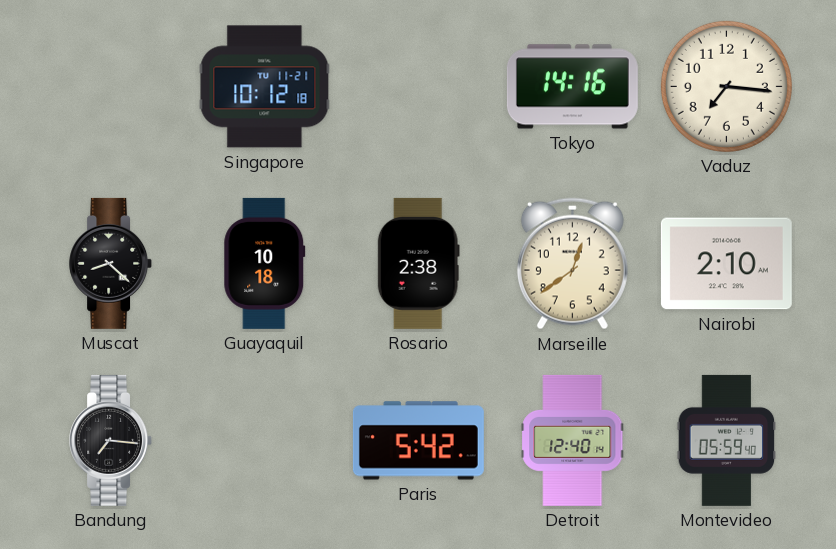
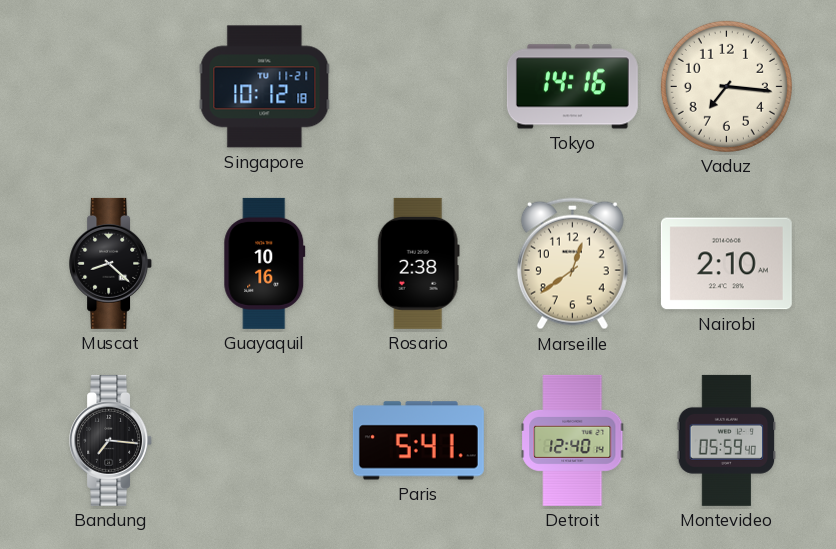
Guayaquil: 10:18 -> 10:16 (265, 263)
Paris: 5:42 -> 5:41 (418, 441)
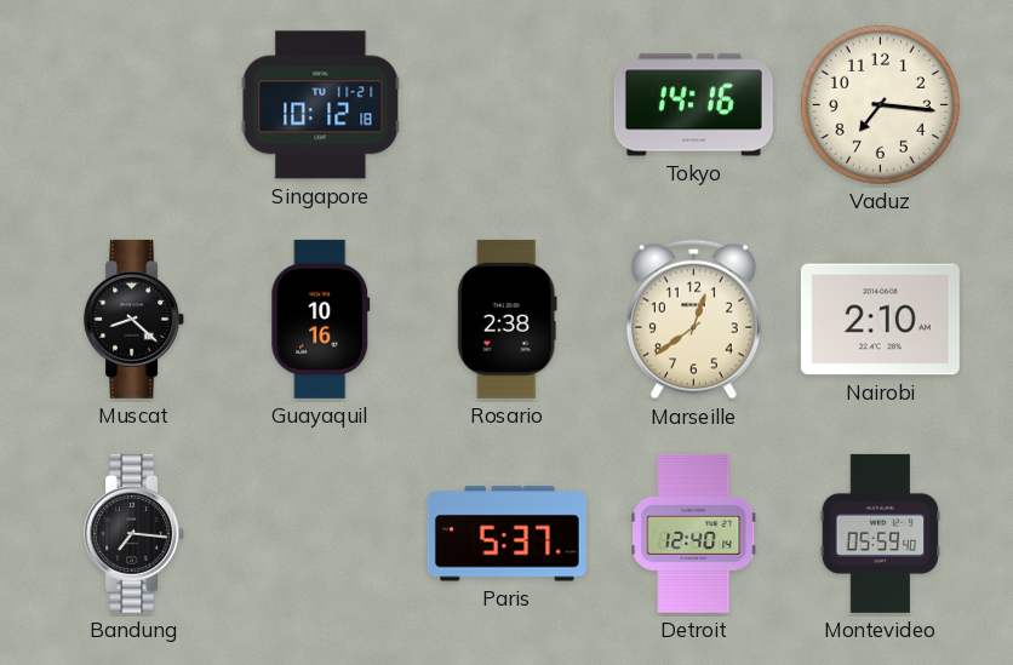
Paris: 5:41 -> 5:37 (506, 534)
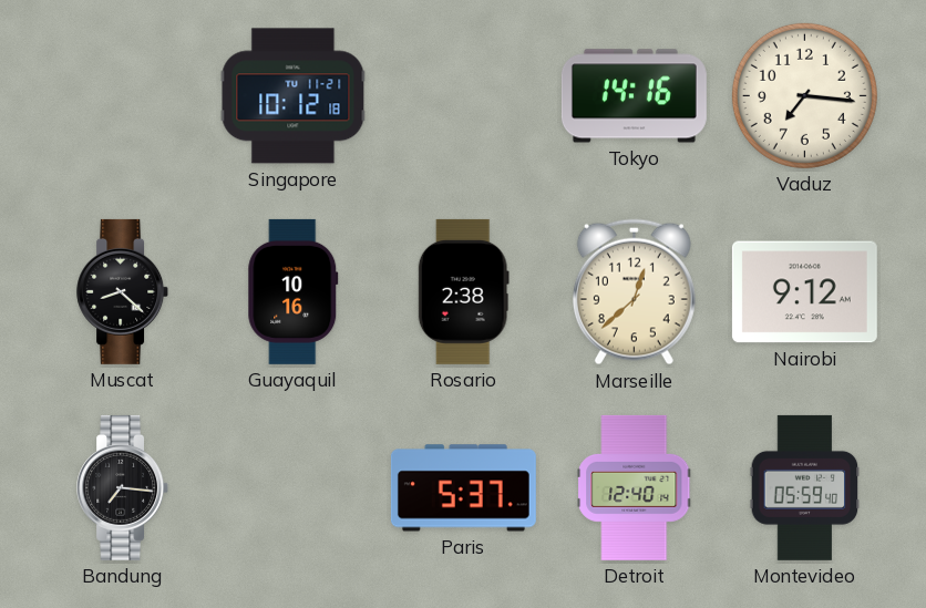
Marseille: 12:39 -> 12:38 (634, 292)
Nairobi: 2:10 -> 9:12 (804, 292)
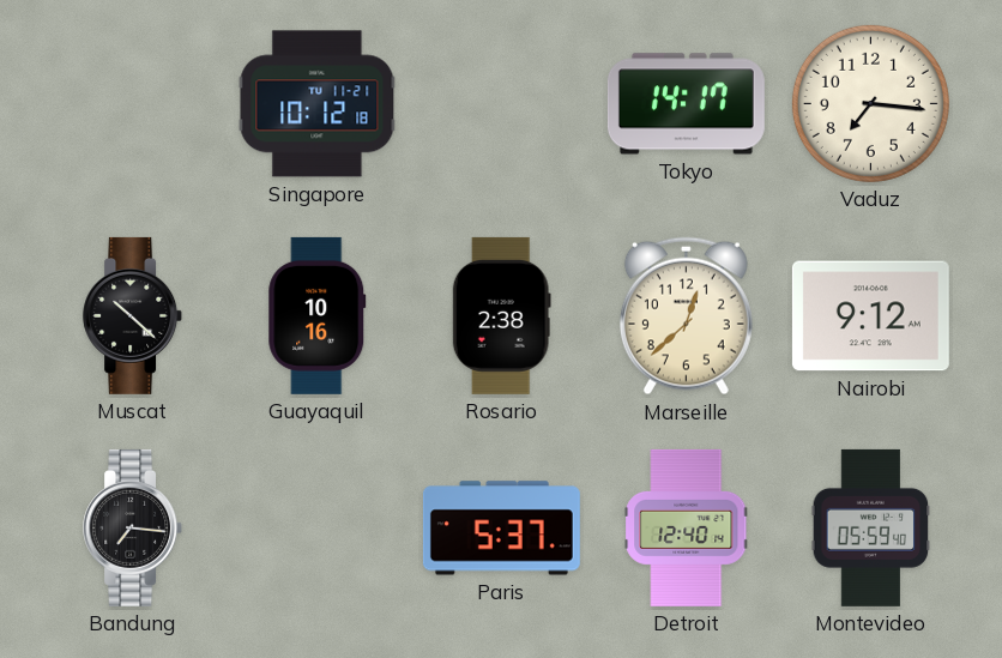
Tokyo: 14:16 -> 14:17 (686, 104)
Muscat: 8:22 -> 10:22 (133, 315)
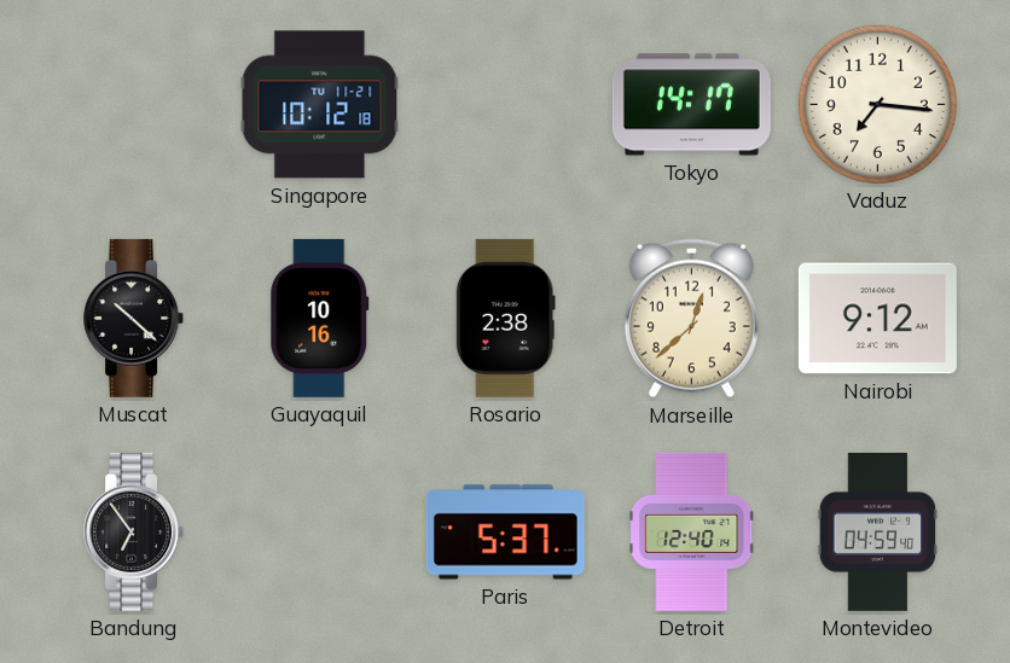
Bandung: 7:16 -> 6:54 (134, 531)
Montevideo: 05:59 -> 04:59 (878, 531)
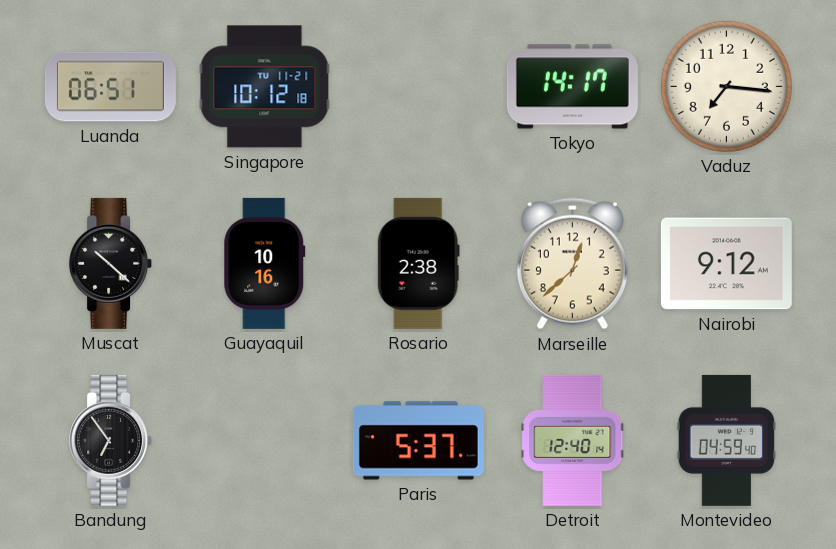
Luanda: none -> 06:51 (110, 87)
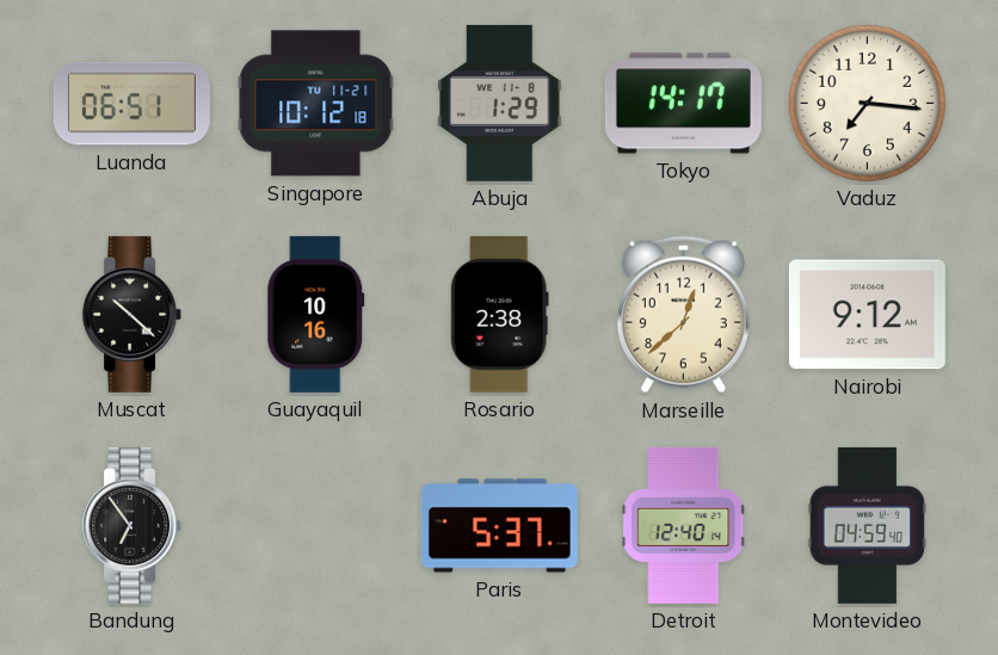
Abuja: none -> 1:29 (500, 103)
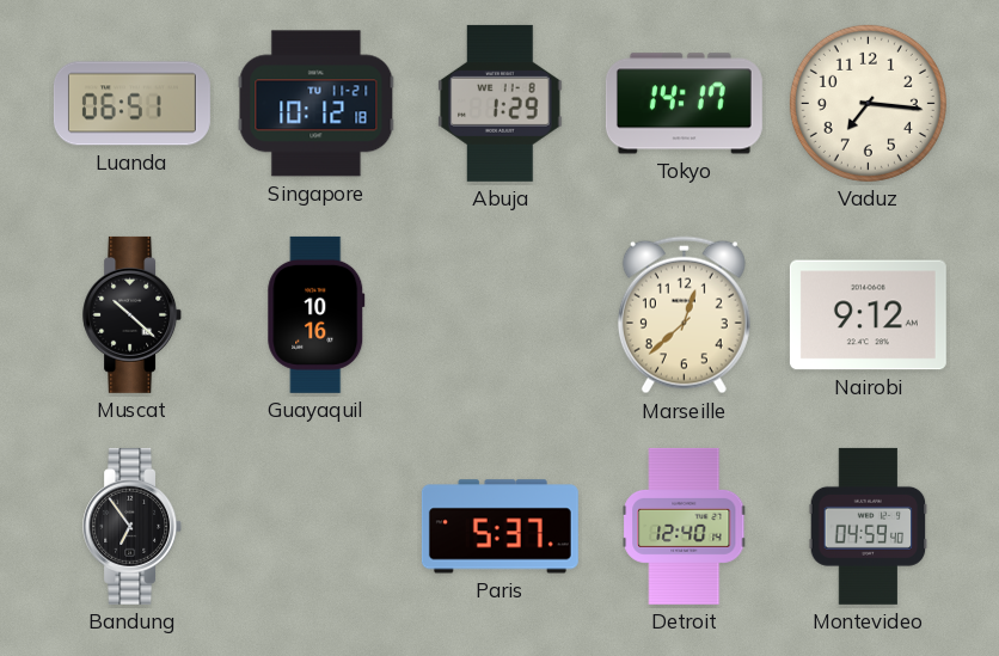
Rosario: 2:38 -> none (499, 314)
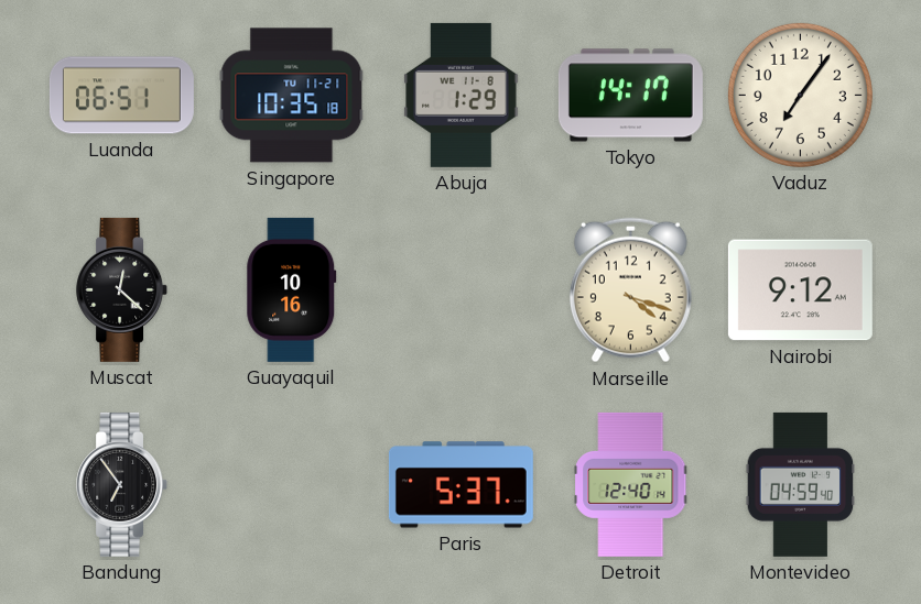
Singapore: 10:12 -> 10:35 (292, 96)
Vaduz: 7:16 -> 7:06 (800, 95)
Muscat: 10:22 -> 12:22 (122, 289)
Marseille: 12:38 -> 4:18 (630, 290)
